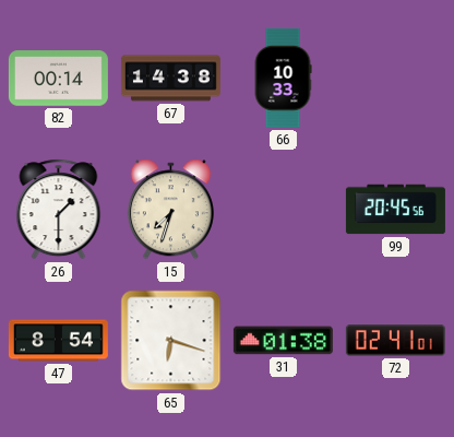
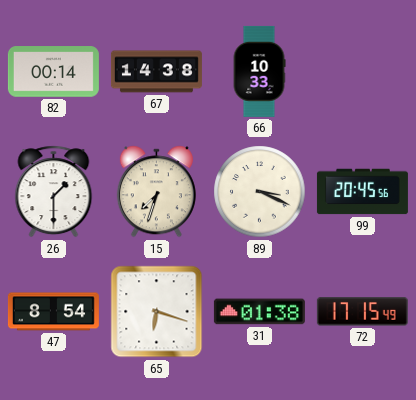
89: none -> 3:19 (260, 192)
72: 02:41 -> 17:15 (362, 312)
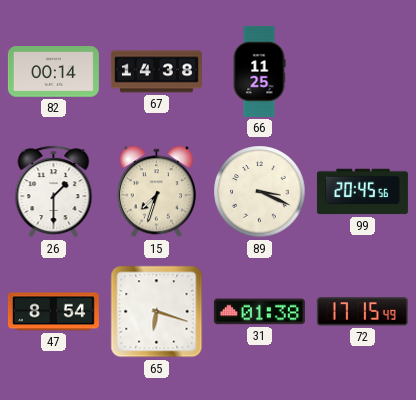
66: 10:33 -> 11:25 (259, 71)
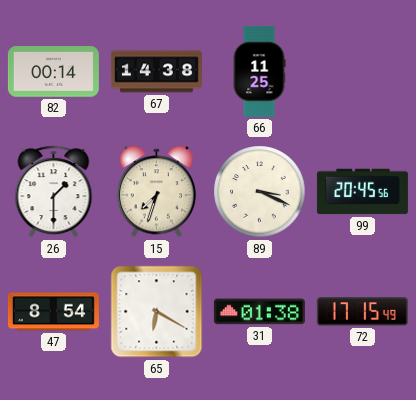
65: 6:18 -> 6:20 (157, 312)
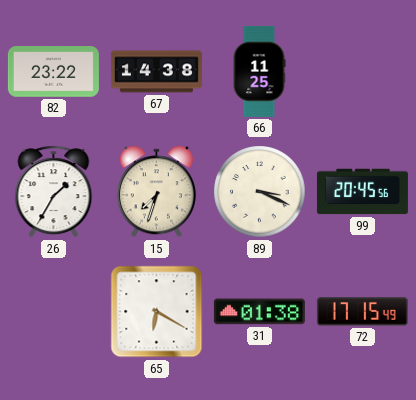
82: 00:14 -> 23:22 (53, 72)
26: 1:30 -> 1:35 (54, 192)
47: 8:54 -> none (53, 312)
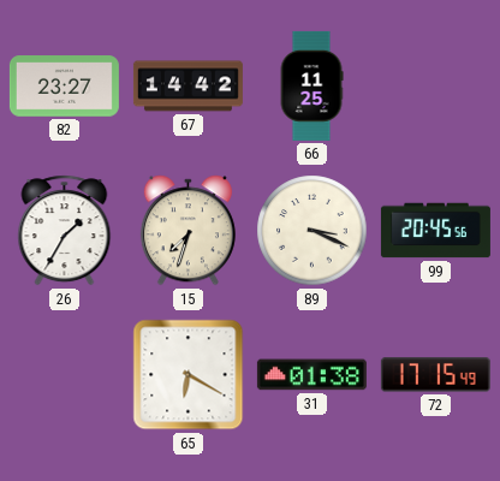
82: 23:22 -> 23:27 (64, 87)
67: 14:38 -> 14:42 (187, 87)
